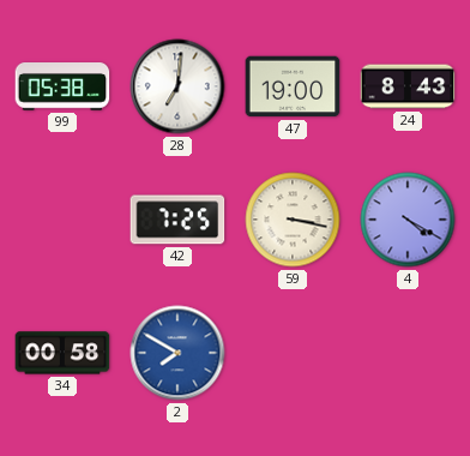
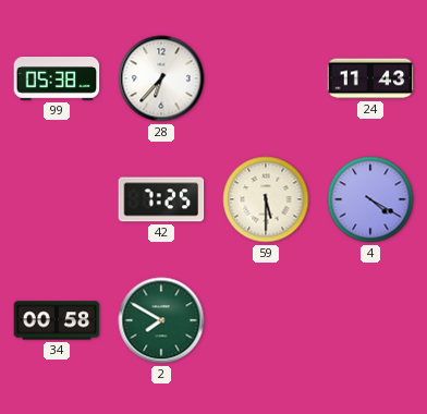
28: 7:01 -> 6:37 (161, 78)
47: 19:00 -> none (293, 86)
24: 8:43 -> 11:43 (370, 78)
59: 3:17 -> 5:30 (266, 199)
2 dial: blue -> green (161, 320)
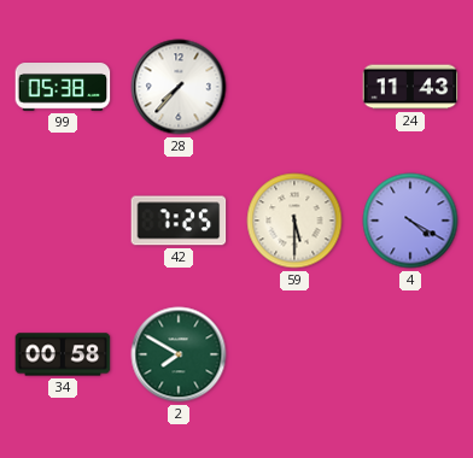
28: 6:37 -> 7:37 (179, 87)
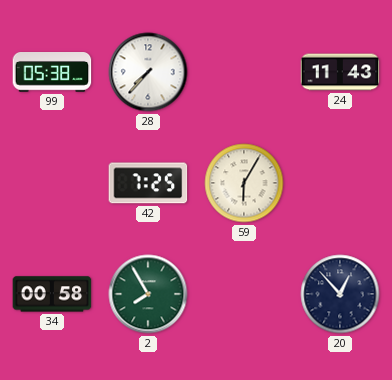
59: 5:30 -> 6:05 (244, 183)
4: 4:20 -> none (410, 221)
2: 7:50 -> 7:55 (148, 294)
20: none -> 12:53 (340, 294)
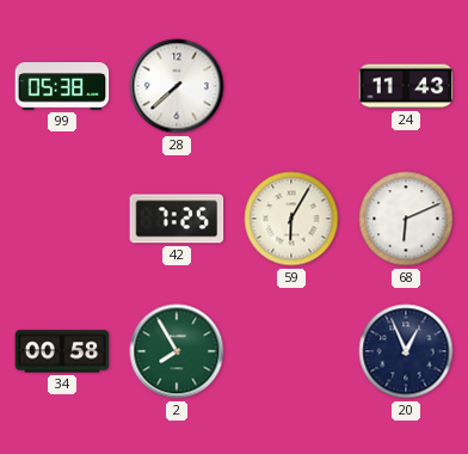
28: 7:37 -> 7:38 (177, 86)
68: none -> 6:11 (406, 219)
20: 12:53 -> 12:56 (406, 351)
